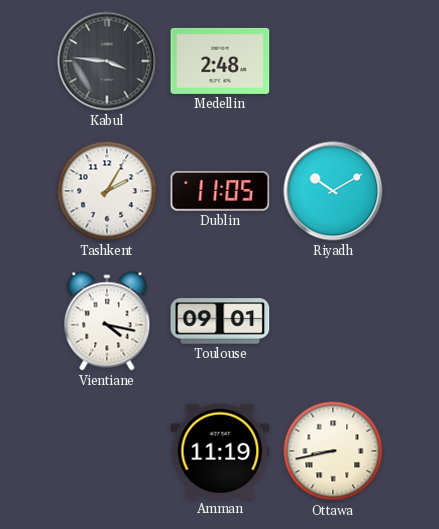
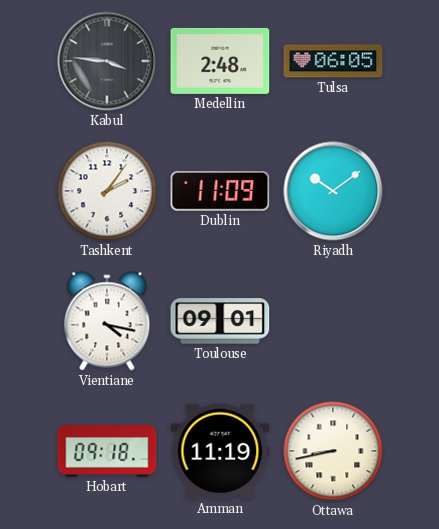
Tulsa: none -> 06:05 (333, 61)
Tashkent: 2:05 -> 2:06 (107, 191)
Dublin: 11:05 -> 11:09 (220, 191)
Riyadh: 10:10 -> 10:09 (333, 191)
Hobart: none -> 09:18 (107, 452)
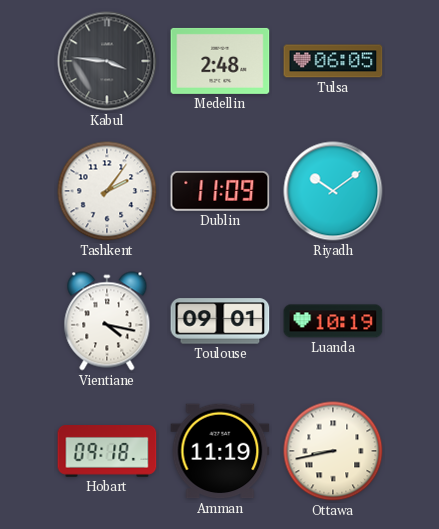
Luanda: none -> 10:19 (333, 321)
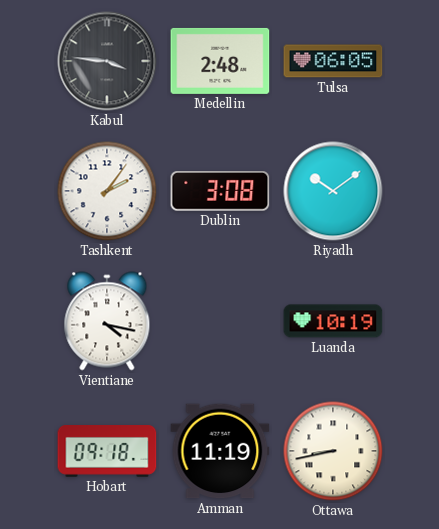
Dublin: 11:09 -> 3:08 (220, 191)
Toulouse: 09:01 -> none (220, 321)
